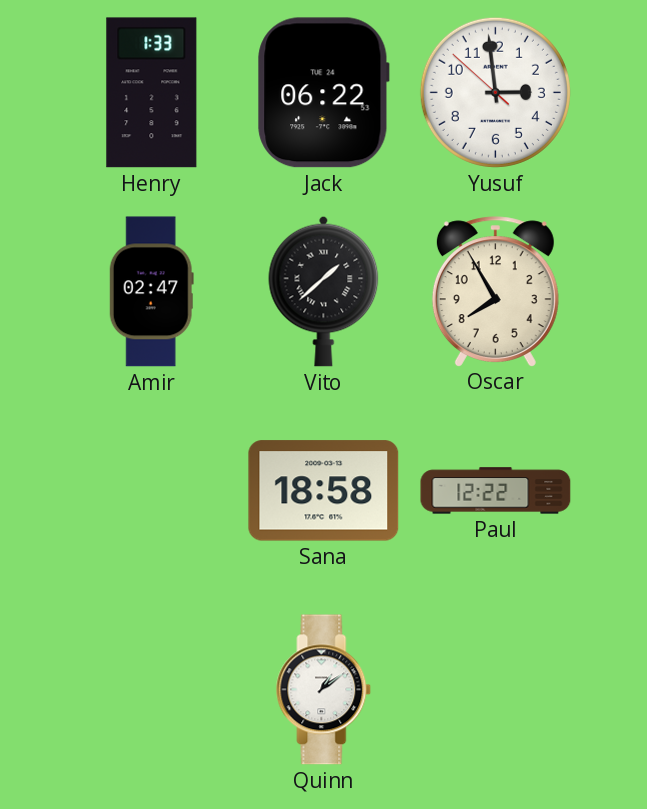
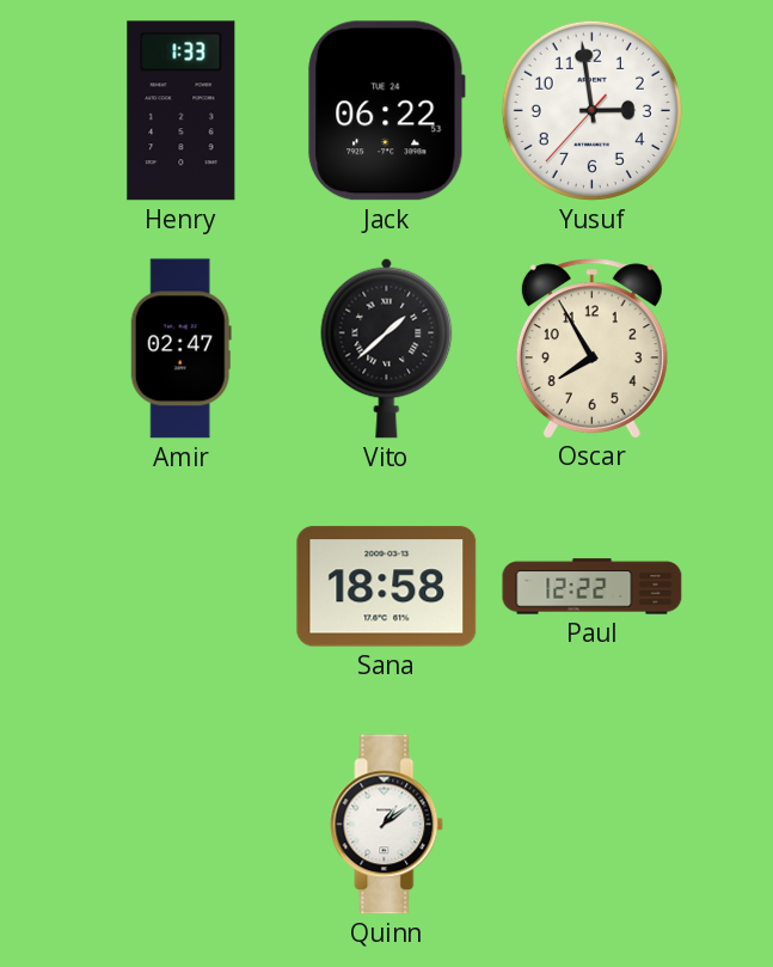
Yusuf: 2:58:52 -> 2:58:37 (591, 110)
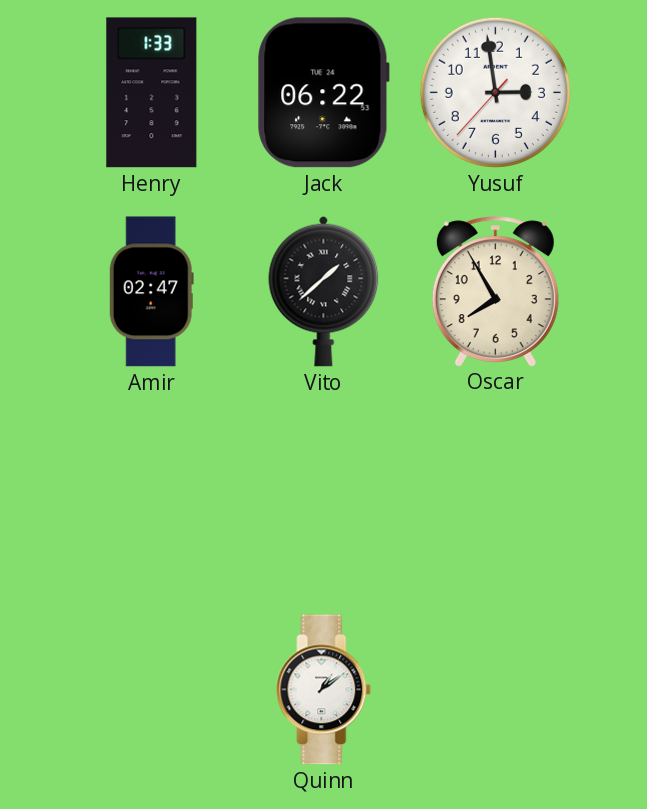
Sana: 18:58 -> none (387, 587)
Paul: 12:22 -> none (593, 587)
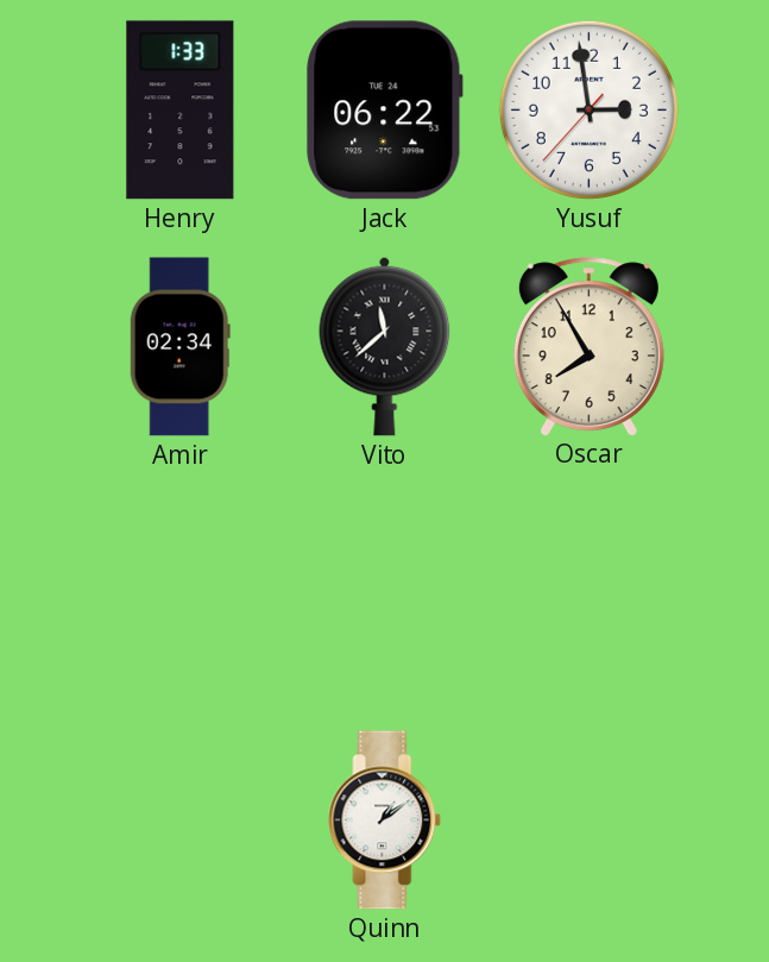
Amir: 02:47 -> 02:34 (179, 347)
Vito: 1:38 -> 11:38 (385, 346)
